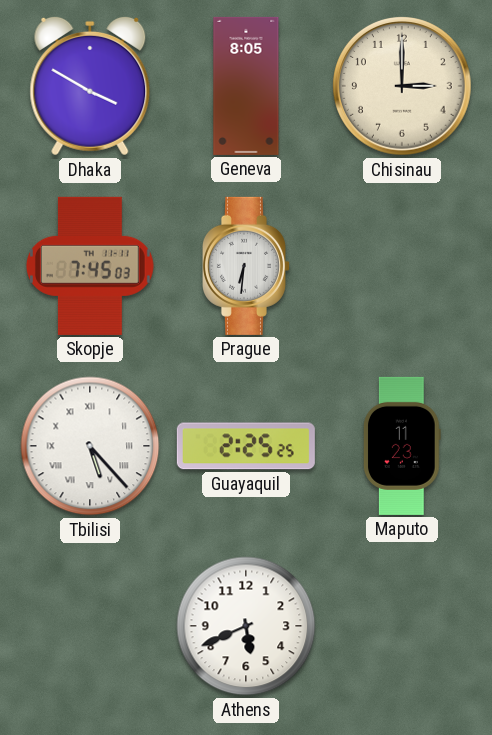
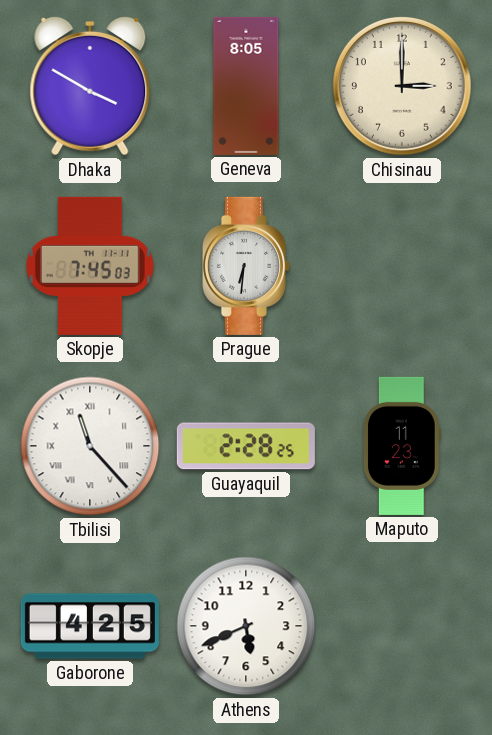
Tbilisi: 5:23 -> 11:23 (90, 446)
Guayaquil: 2:25 -> 2:28 (246, 446)
Gaborone: none -> 4:25 (90, 626)
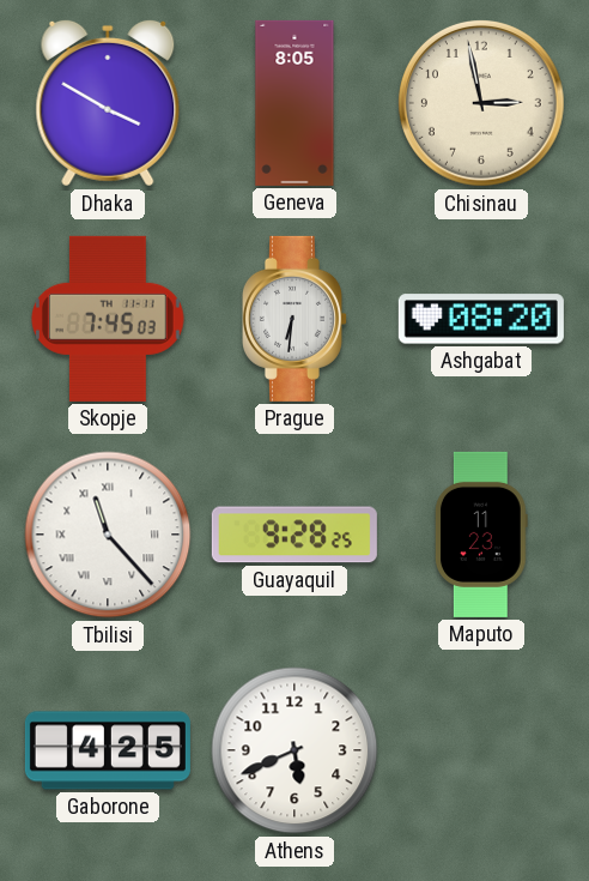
Chisinau: 3:00 -> 2:58 (481, 103)
Ashgabat: none -> 08:20 (481, 319)
Guayaquil: 2:28 -> 9:28 (294, 535)
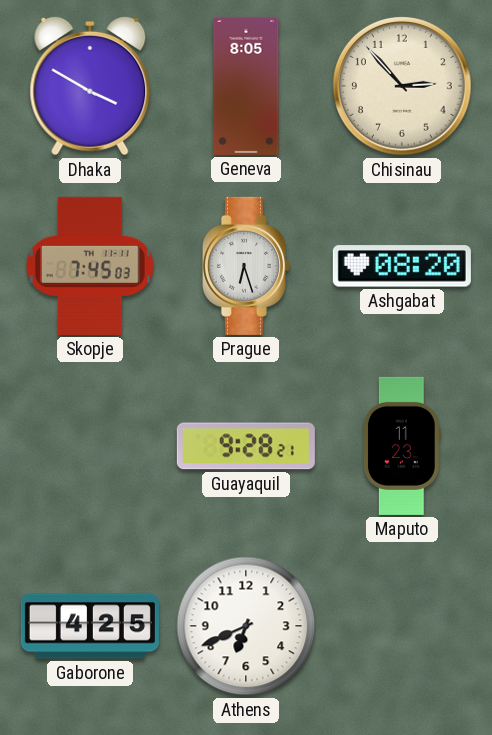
Chisinau: 2:58 -> 2:53 (402, 86)
Prague: 6:31 -> 6:27 (245, 266)
Tbilisi: 11:23 -> none (108, 535)
Guayaquil: 9:28:25 -> 9:28:21 (246, 446)
Athens: 5:41 -> 6:41 (246, 626)
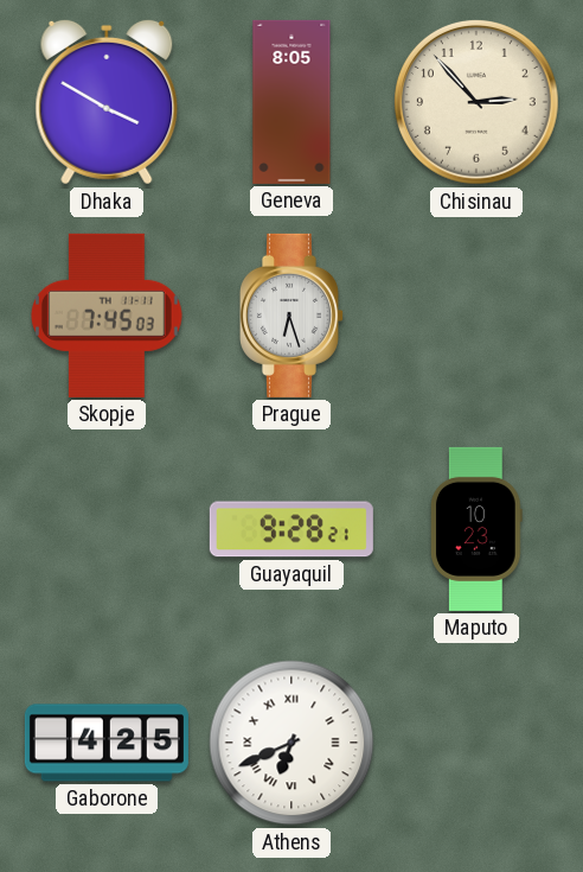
Ashgabat: 08:20 -> none (402, 266)
Maputo: 11:23 -> 10:23 (478, 529)
Athens numerals: Arabic -> Roman (291, 743)
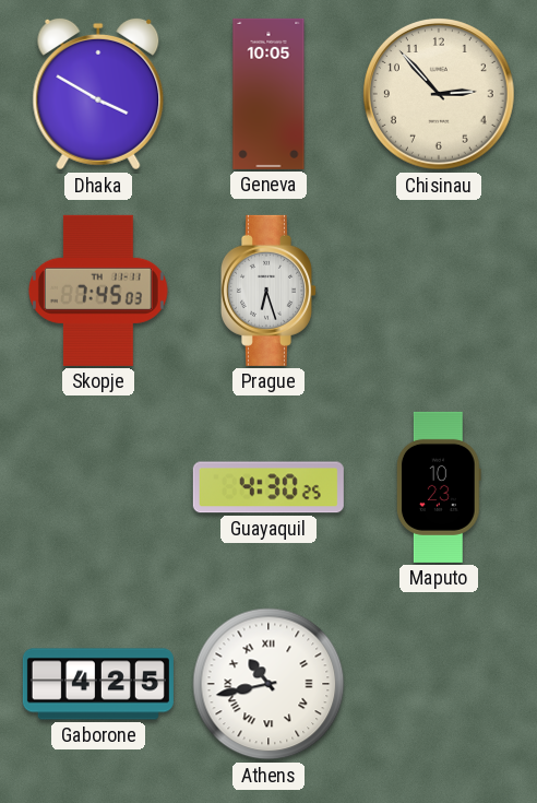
Geneva: 8:05 -> 10:05 (268, 94)
Guayaquil: 9:28 -> 4:30 (268, 487)
Athens: 6:41 -> 10:43 (268, 684)
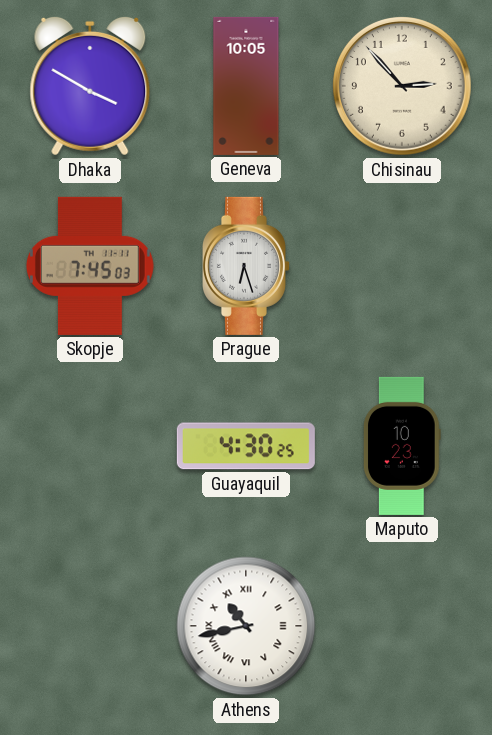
Gaborone: 4:25 -> none (98, 684)
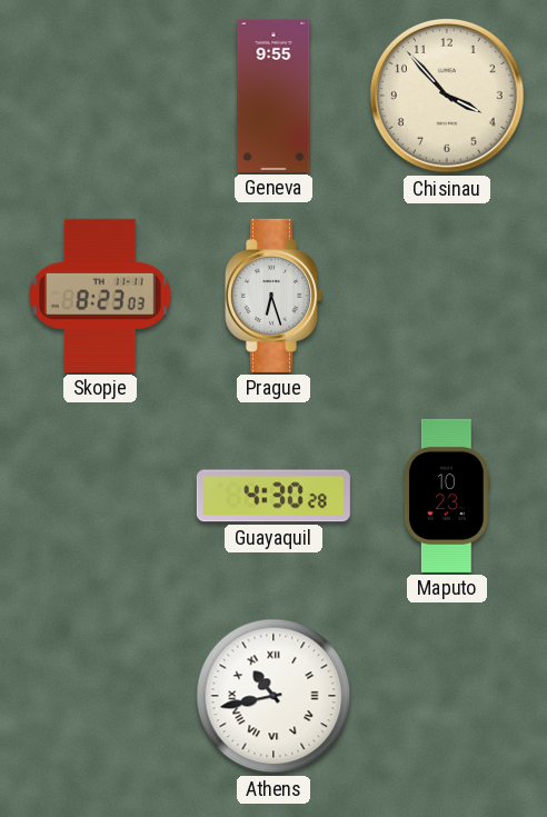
Dhaka: 3:50 -> none (90, 86)
Geneva: 10:05 -> 9:55 (273, 96)
Chisinau: 2:53 -> 3:53 (447, 96)
Skopje: 7:45 -> 8:23 (100, 296)
Guayaquil: 4:30:25 -> 4:30:28 (273, 496)
